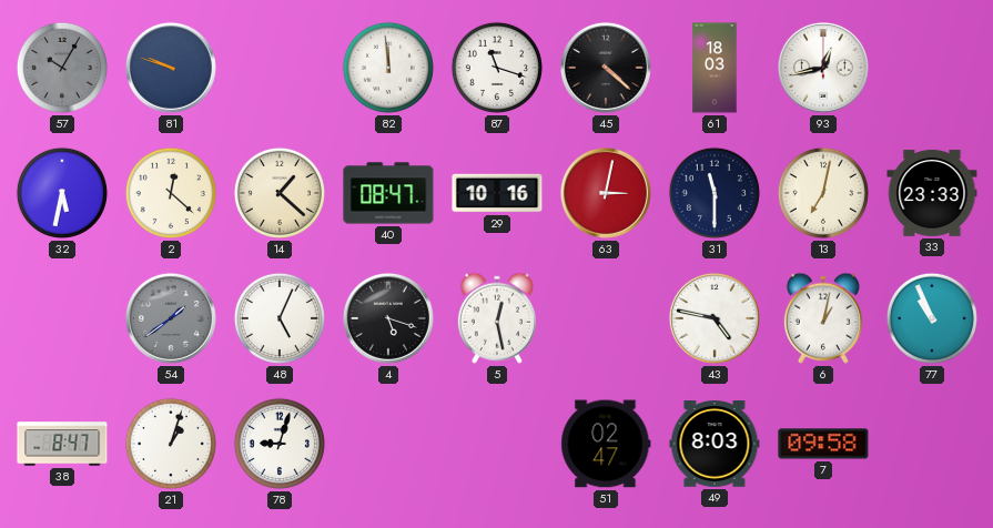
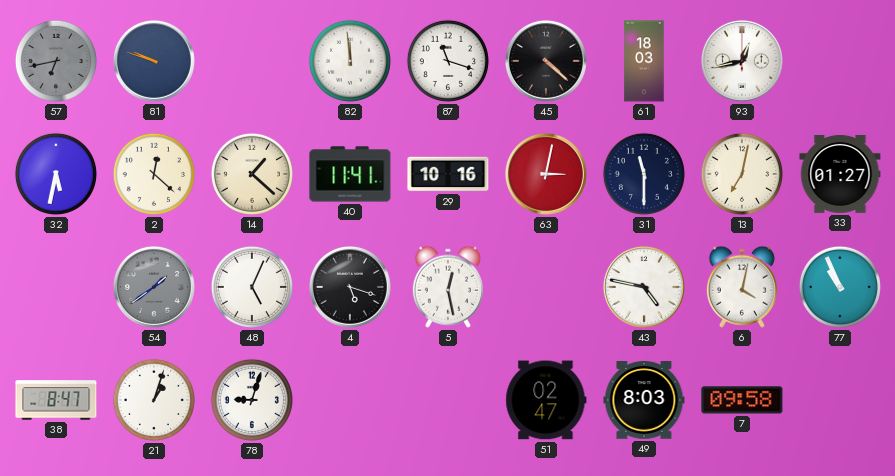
57: 10:05 -> 6:43 (56, 61)
40: 08:47 -> 11:41 (350, 174)
33: 23:33 -> 01:27 (840, 174)
6: 1:02 -> 4:02 (742, 287)
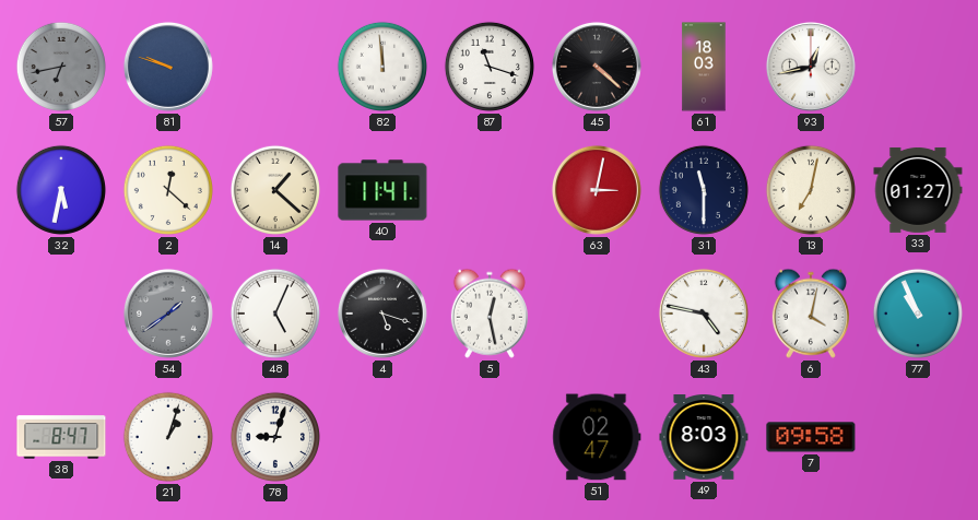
29: 10:16 -> none (448, 174)
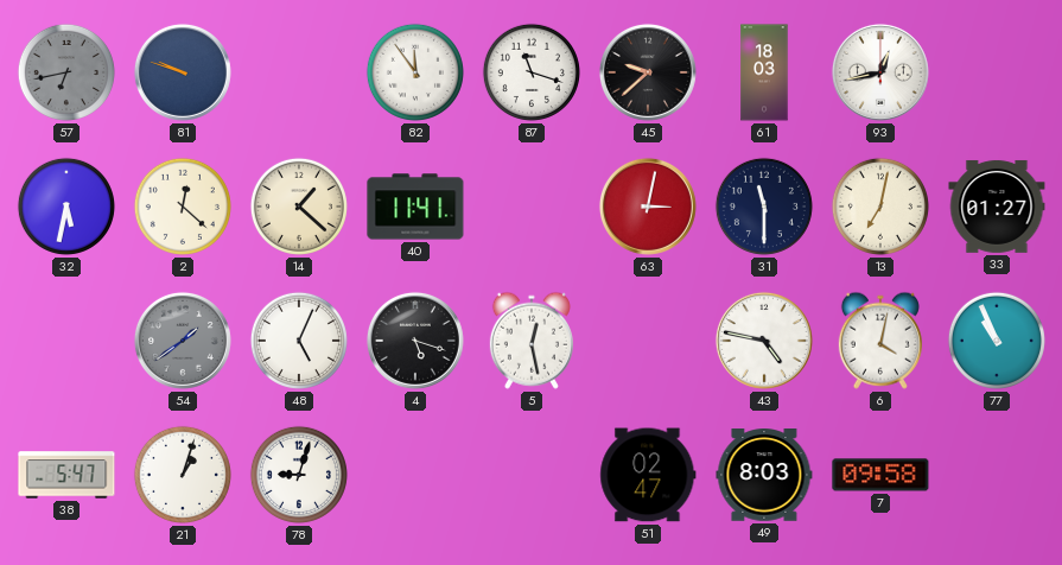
82: 11:59 -> 11:54 (415, 72)
45: 4:22 -> 9:38 (648, 72)
38: 8:47 -> 5:47 (66, 475)
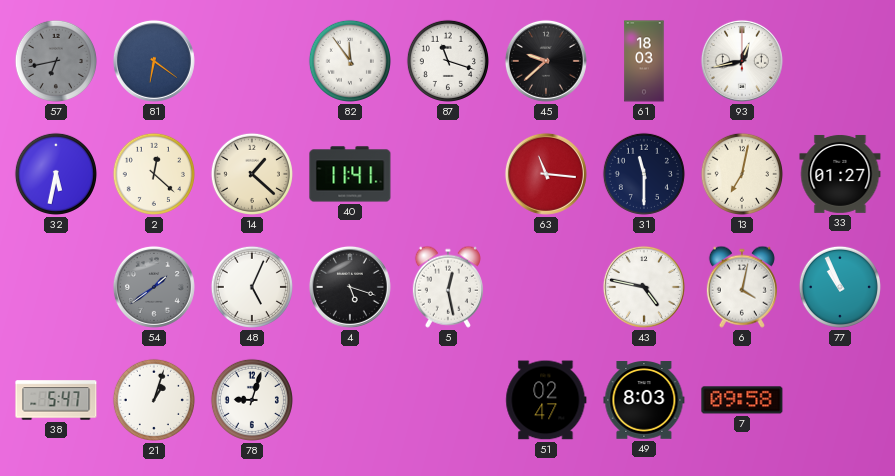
81: 9:48 -> 6:21 (154, 61)
63: 3:02 -> 11:16 (546, 174)
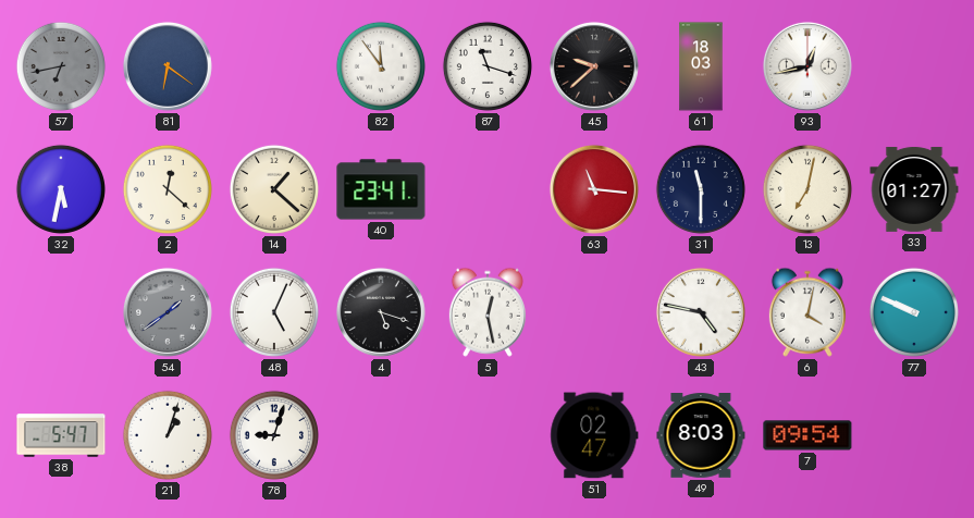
40: 11:41 -> 23:41 (381, 189)
77: 10:56 -> 9:49 (914, 312)
7: 09:58 -> 09:54 (807, 435)
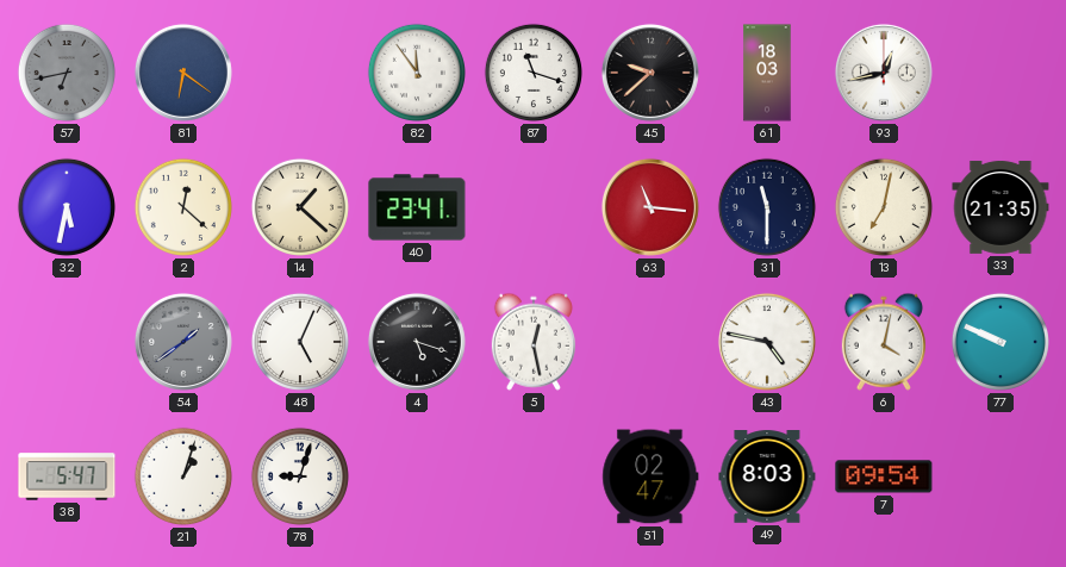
33: 01:27 -> 21:35 (1000, 207)
